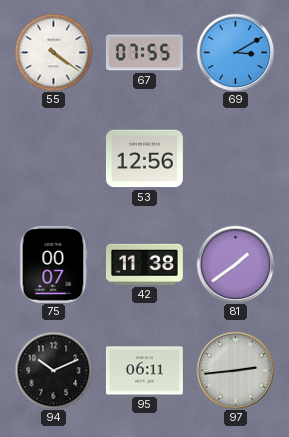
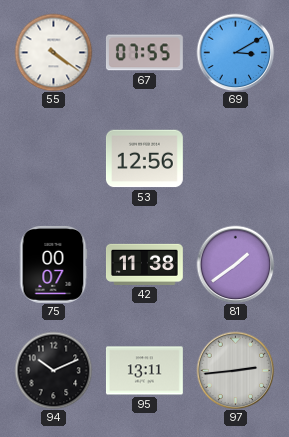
95: 06:11 -> 13:11 (144, 371)
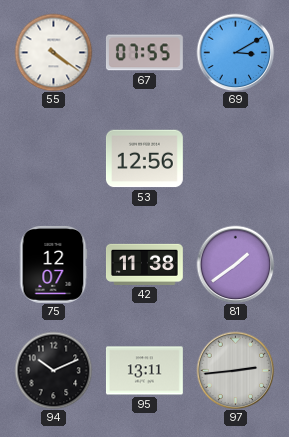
75: 00:07 -> 12:07 (53, 264)
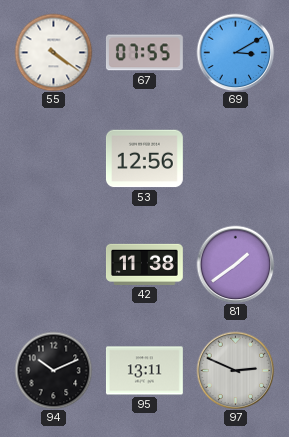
75: 12:07 -> none (53, 264)
97: 2:44 -> 2:49 (235, 370)
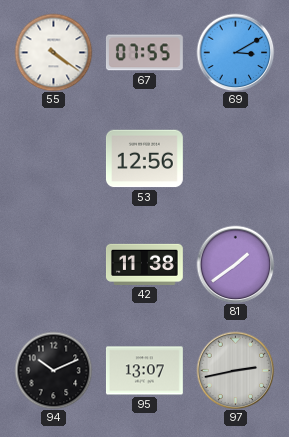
95: 13:11 -> 13:07 (144, 371)
97: 2:49 -> 2:43 (235, 370)
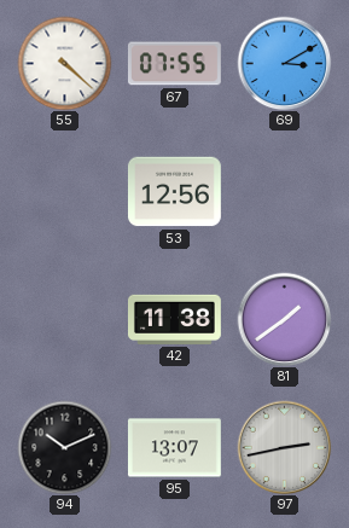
55: 4:21 -> 4:22 (64, 63)
